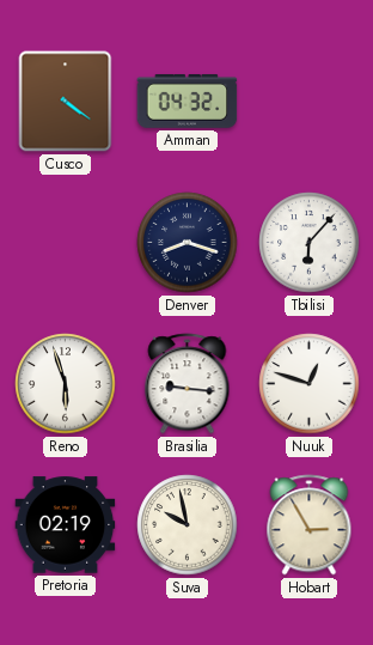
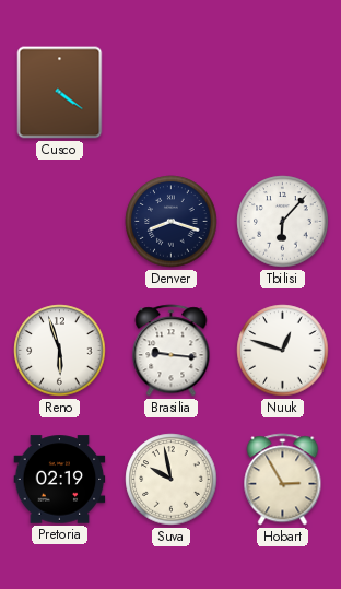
Amman: 04:32 -> none (188, 101)
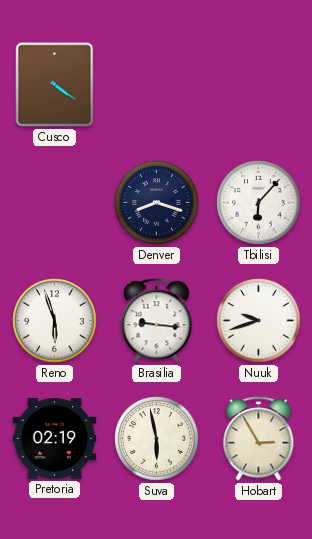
Nuuk: 12:48 -> 9:42 (259, 321)
Suva: 9:58 -> 5:58 (157, 439)
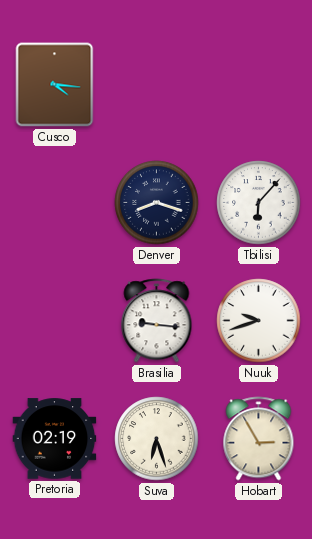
Cusco: 4:21 -> 4:16 (55, 85)
Reno: 5:57 -> none (55, 321)
Suva: 5:58 -> 6:27 (157, 439)
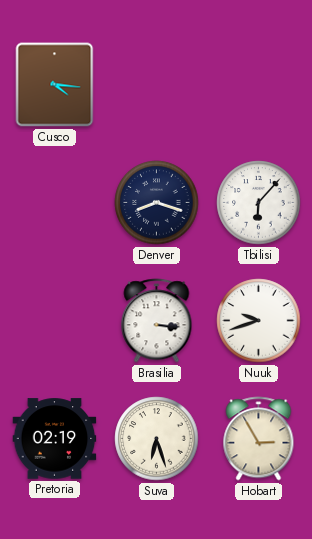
Brasilia: 9:16 -> 3:16 (157, 321)
